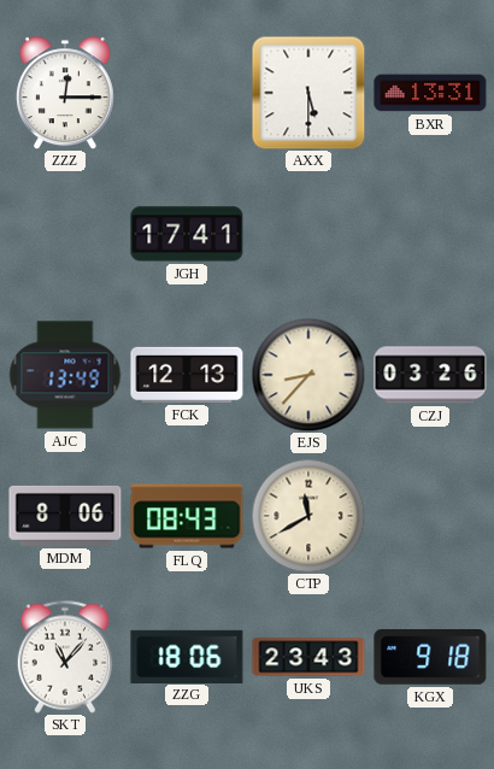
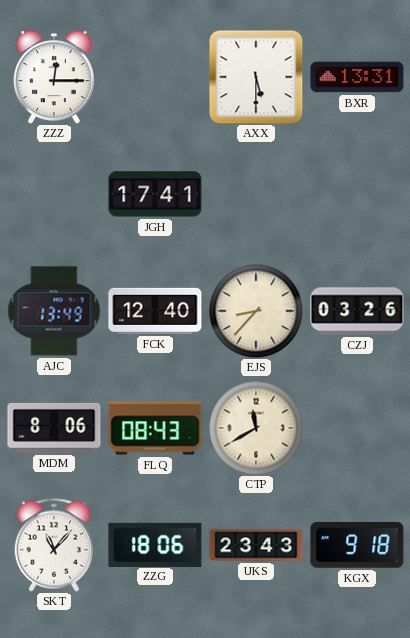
FCK: 12:13 -> 12:40 (155, 311)
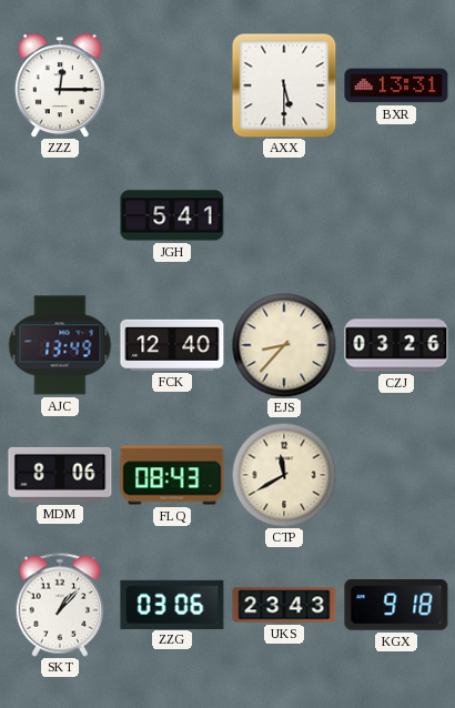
JGH: 17:41 -> 5:41 (172, 215)
SKT: 11:07 -> 1:07 (60, 605)
ZZG: 18:06 -> 03:06 (172, 604)
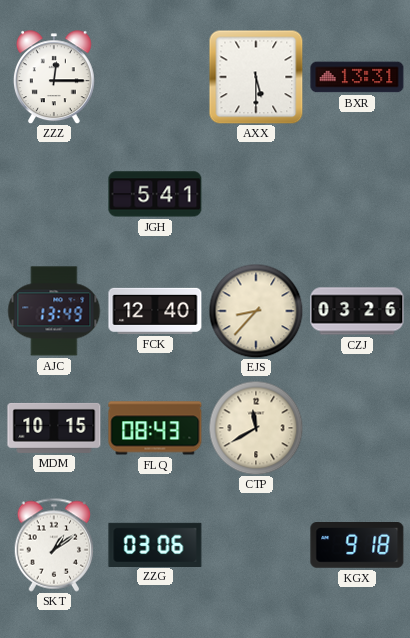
MDM: 8:06 -> 10:15 (54, 428)
SKT: 1:07 -> 1:09 (54, 545)
UKS: 23:43 -> none (284, 605)
